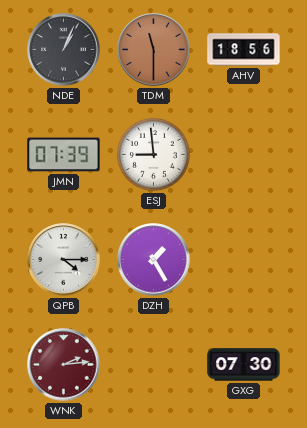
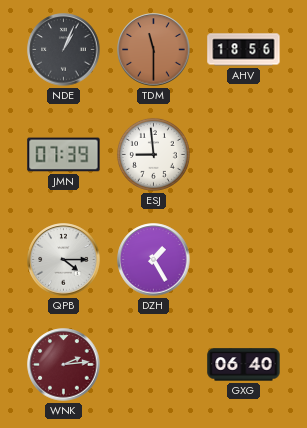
GXG: 07:30 -> 06:40 (244, 365)
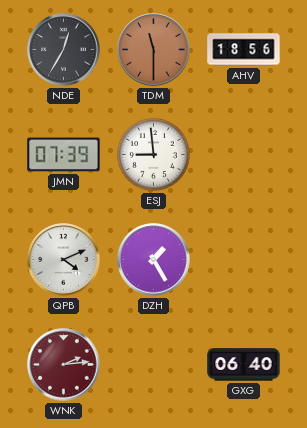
NDE: 1:04 -> 12:35 (64, 50)
QPB: 4:15 -> 4:11 (64, 260)
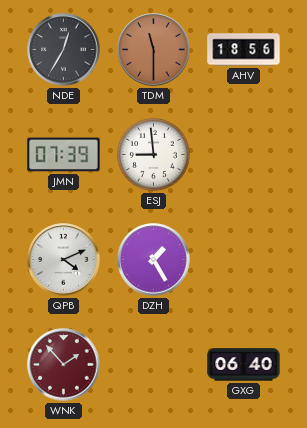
WNK: 2:14 -> 1:53 (64, 365)
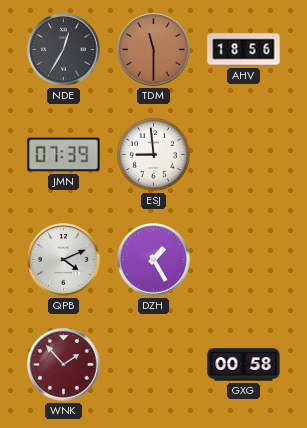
GXG: 06:40 -> 00:58 (244, 365)
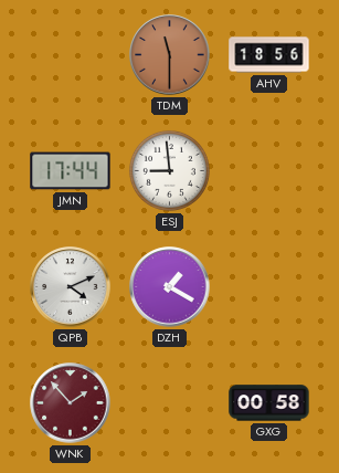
NDE: 12:35 -> none (64, 50)
JMN: 07:39 -> 17:44 (71, 171)
DZH: 1:25 -> 1:20 (170, 287)
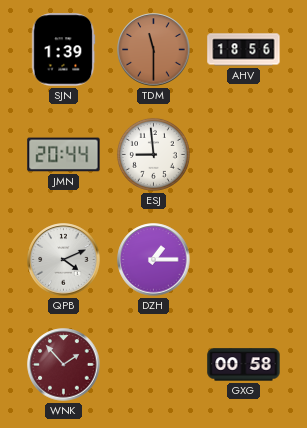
SJN: none -> 1:39 (63, 50)
JMN: 17:44 -> 20:44 (64, 155)
DZH: 1:20 -> 1:15 (154, 260)
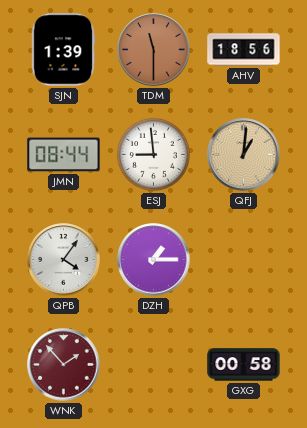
JMN: 20:44 -> 08:44 (64, 155)
QFJ: none -> 1:01 (244, 155)
QPB: 4:11 -> 4:06 (64, 260)
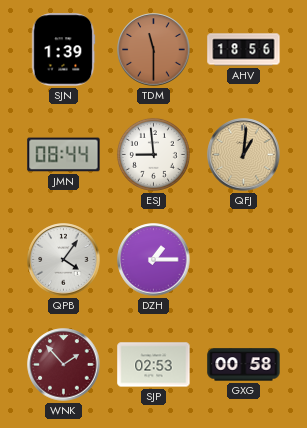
SJP: none -> 02:53 (154, 365)
